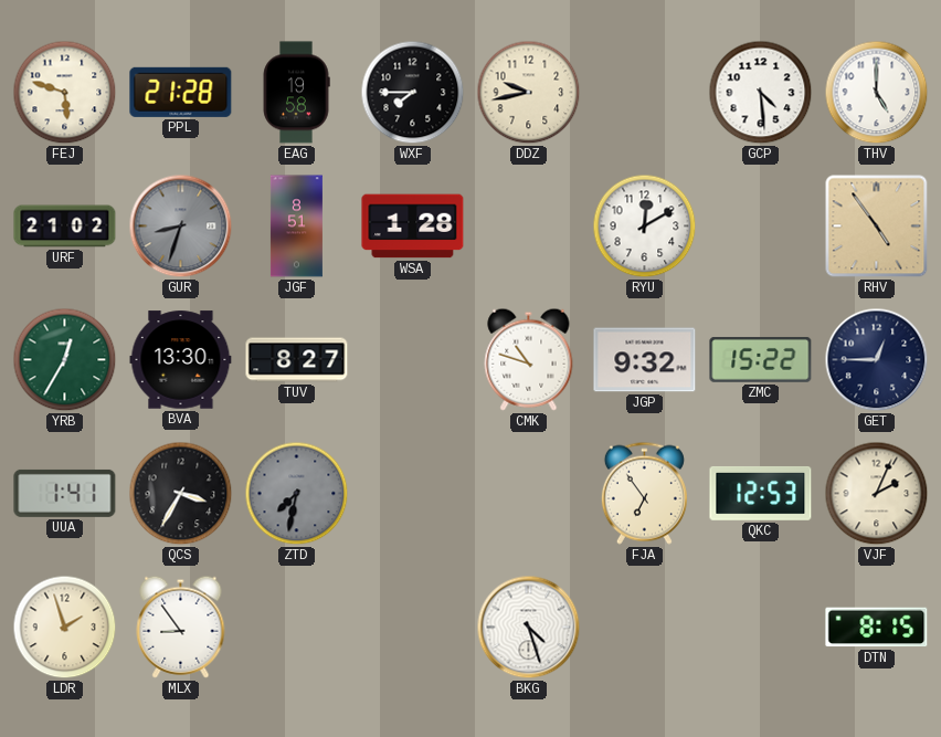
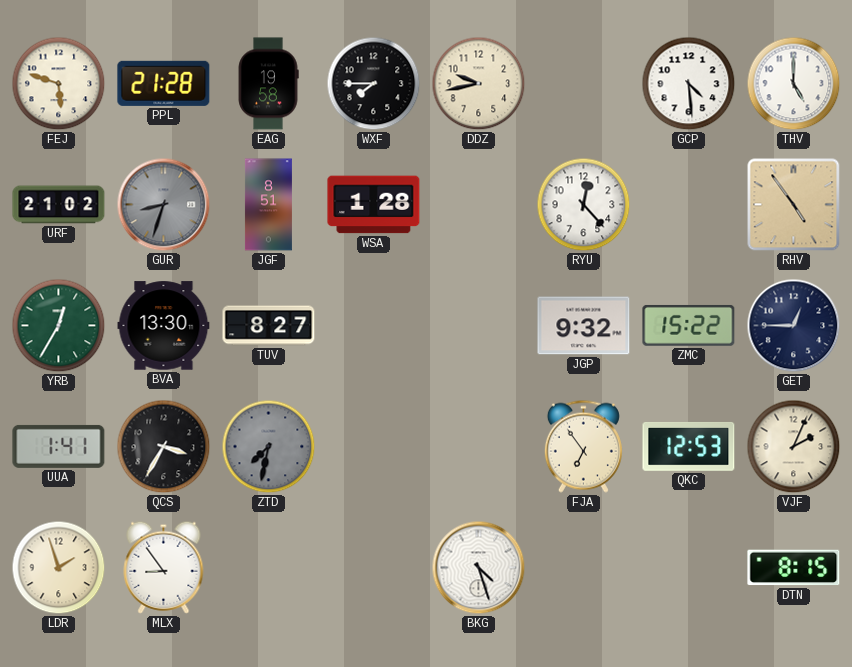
RYU: 12:10 -> 12:23 (584, 205)
CMK: 10:48 -> none (529, 359)
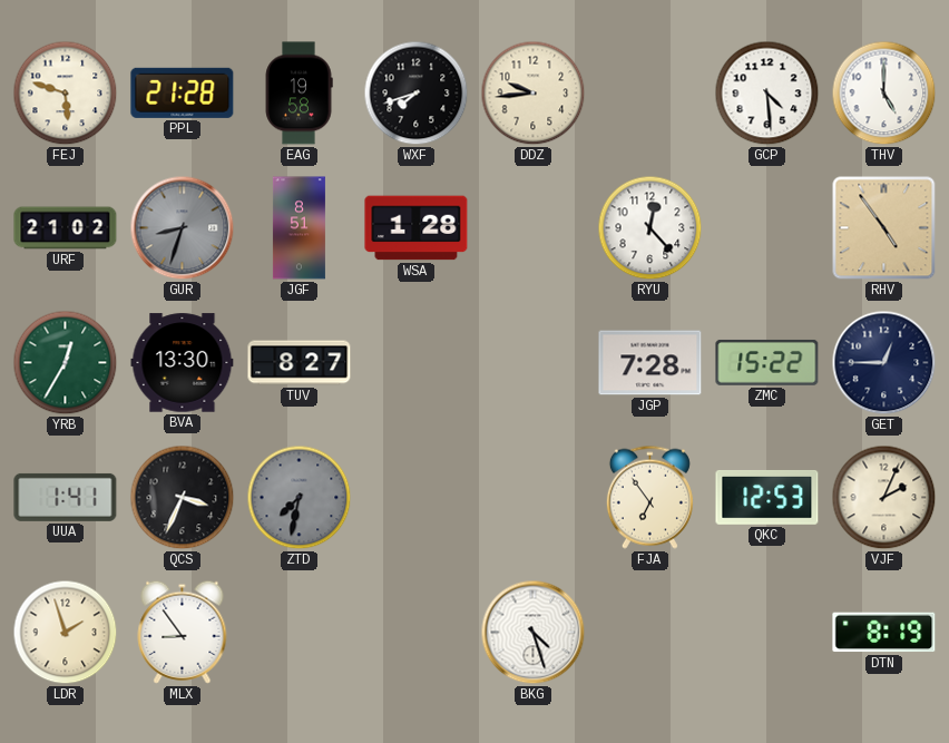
WXF: 7:45 -> 7:42 (417, 94)
DDZ: 9:43 -> 9:44 (534, 94)
JGP: 9:32 -> 7:28 (650, 363)
QCS: 3:35 -> 3:34 (183, 498)
DTN: 8:15 -> 8:19 (884, 633)
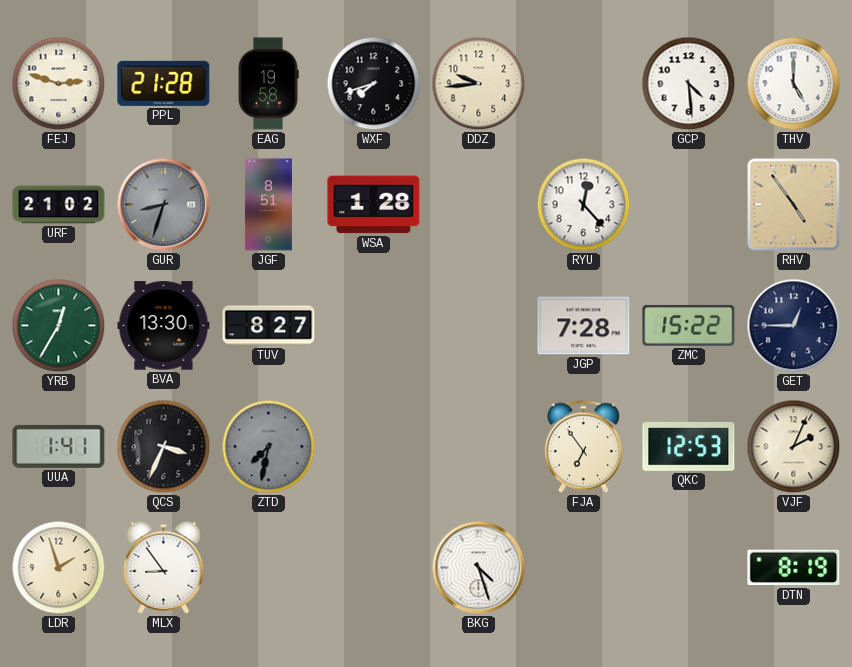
FEJ: 5:48 -> 2:48 (59, 84)
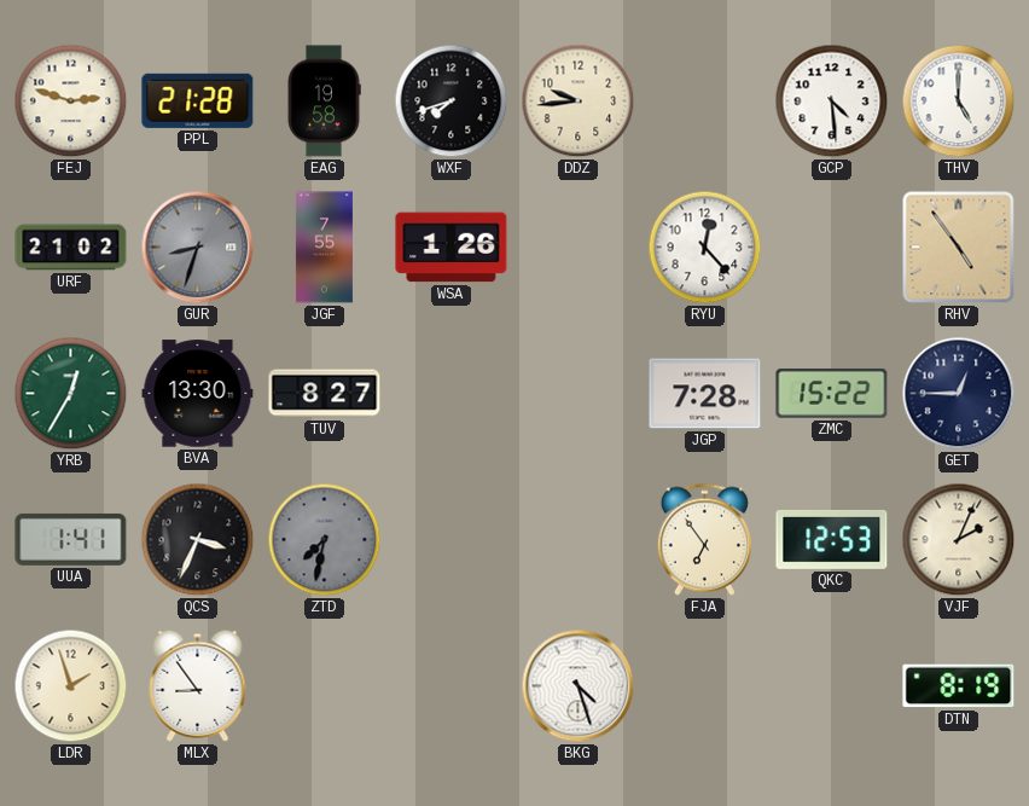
JGF: 8:51 -> 7:55 (324, 248)
WSA: 1:28 -> 1:26 (452, 248)
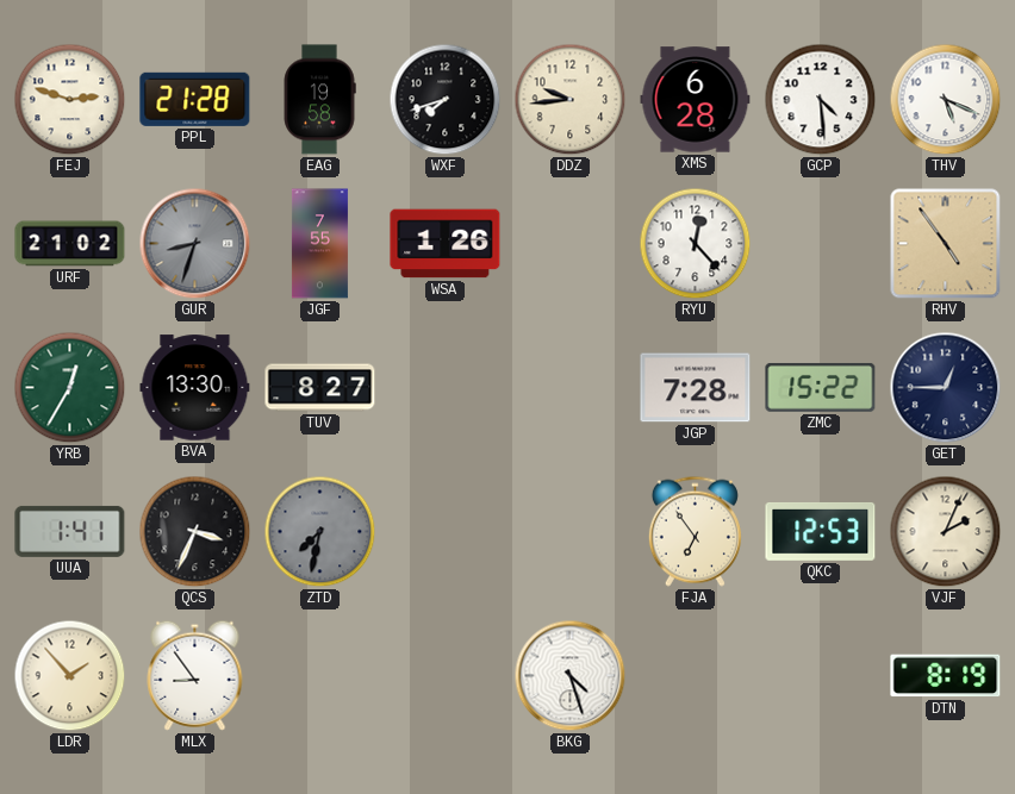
XMS: none -> 6:28 (696, 100)
THV: 5:00 -> 5:19 (946, 100)
LDR: 1:57 -> 1:53 (70, 676)
